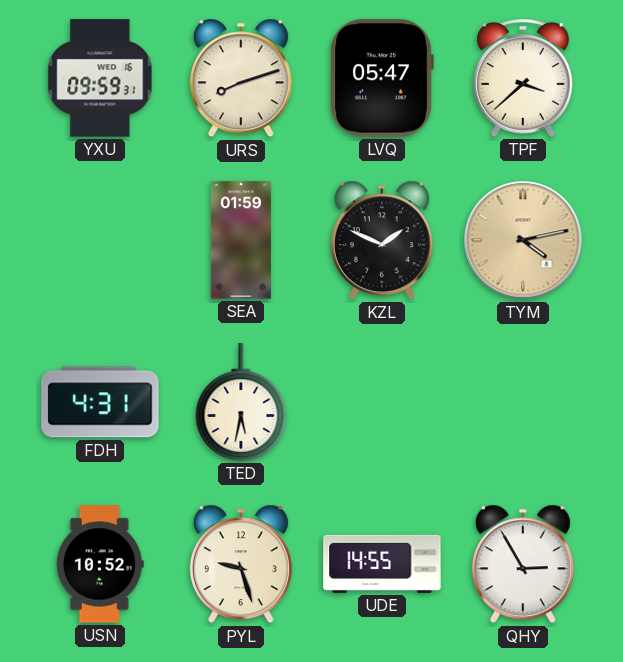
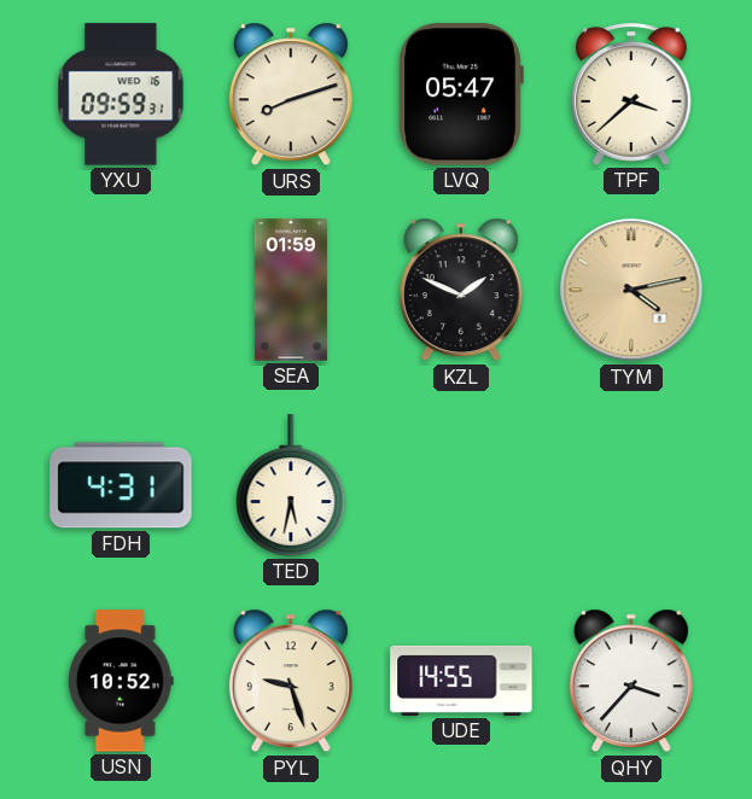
QHY: 2:55 -> 3:37 (631, 681)
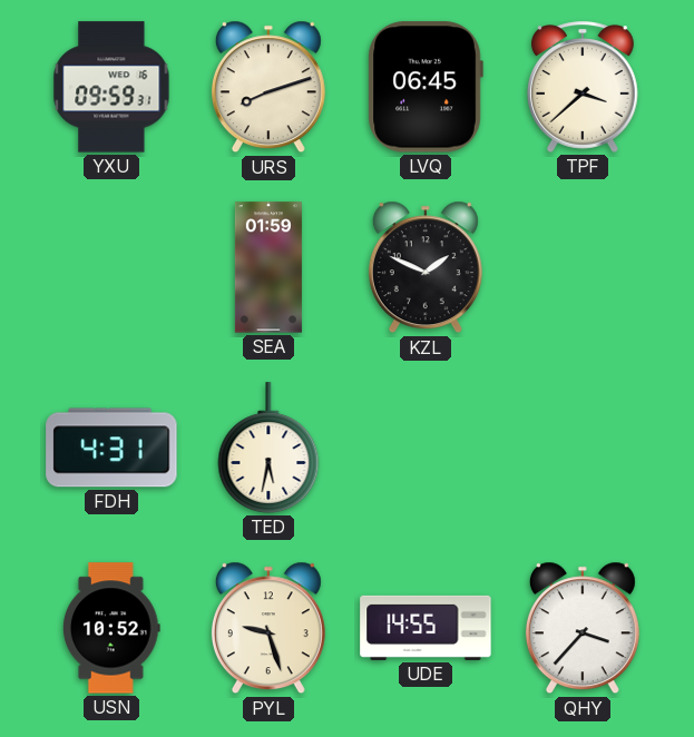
LVQ: 05:47 -> 06:45 (426, 87)
TYM: 4:13 -> none (631, 290)
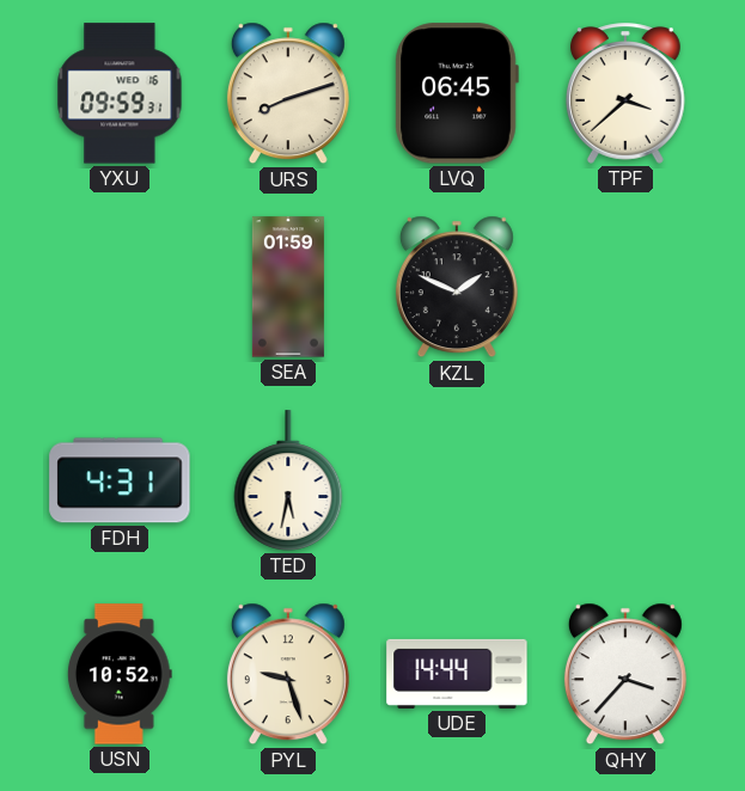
UDE: 14:55 -> 14:44 (457, 674)
